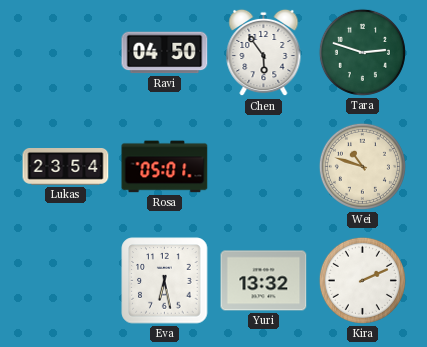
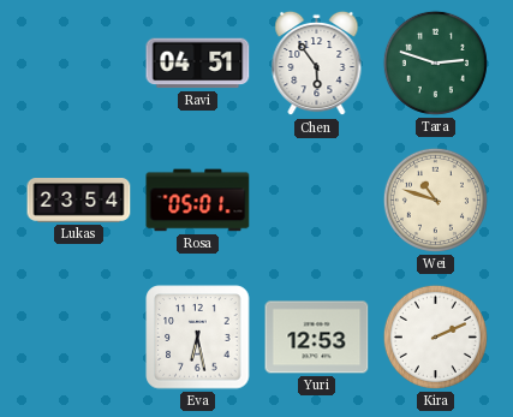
Ravi: 04:50 -> 04:51 (198, 64)
Yuri: 13:32 -> 12:53 (317, 338)
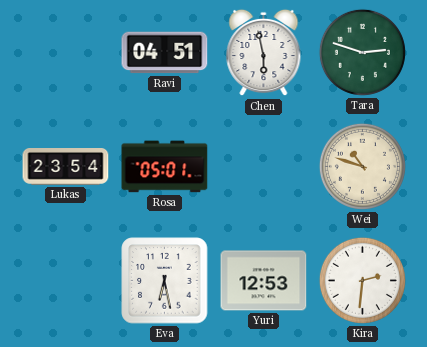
Chen: 5:54 -> 5:58 (264, 53)
Kira: 2:11 -> 2:31 (362, 280)
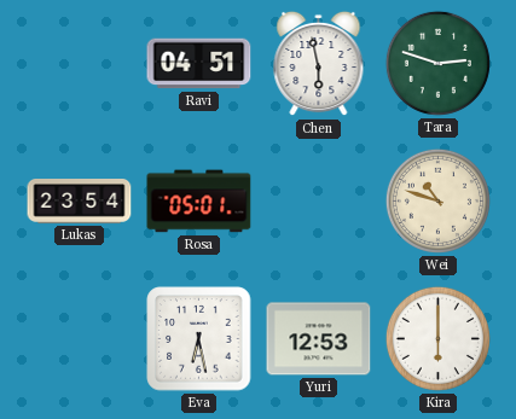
Kira: 2:31 -> 6:00 (437, 338)
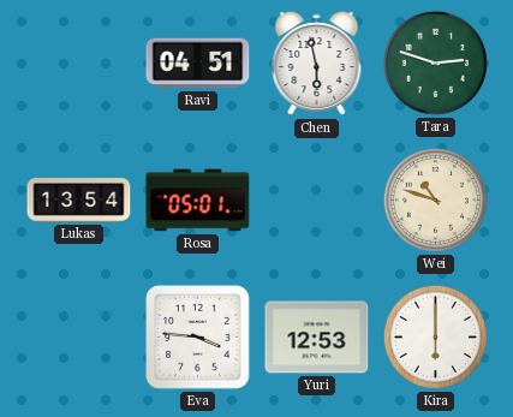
Lukas: 23:54 -> 13:54 (79, 201)
Eva: 6:28 -> 3:46 (198, 338)
